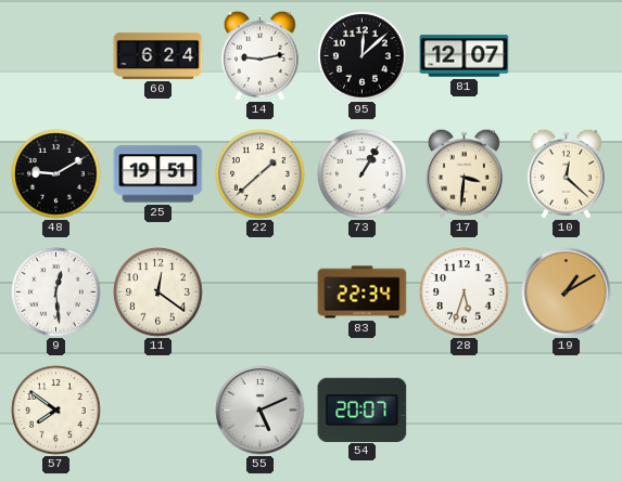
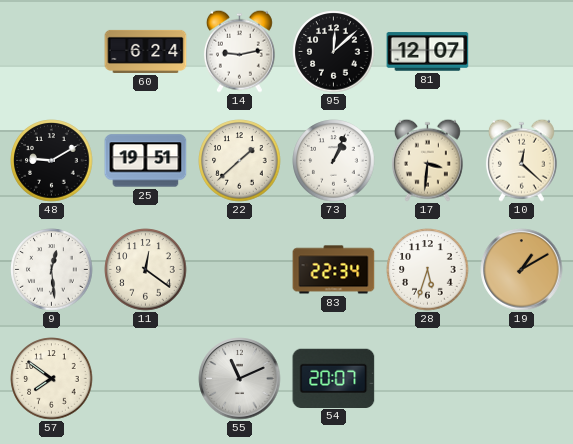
73: 1:05 -> 1:04 (334, 161)
55: 5:11 -> 11:11 (240, 379)
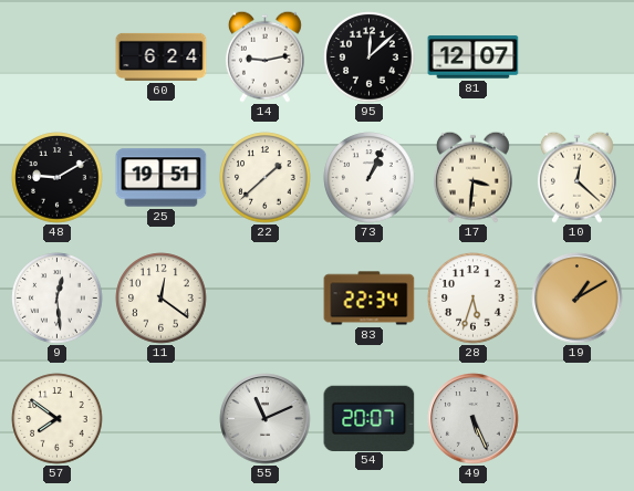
49: none -> 5:26 (474, 419)
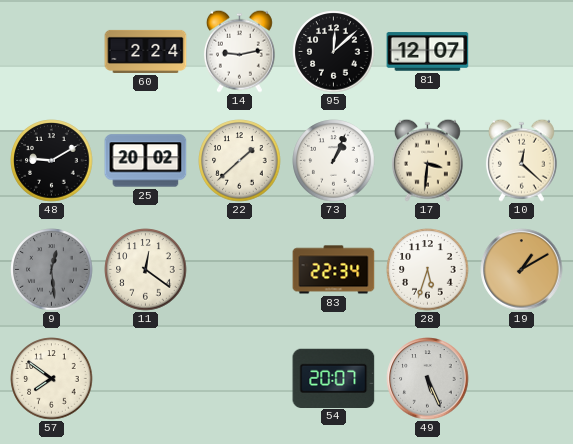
60: 6:24 -> 2:24 (146, 51)
25: 19:51 -> 20:02 (146, 161)
9 dial: white -> grey (52, 270)
55: 11:11 -> none (266, 419)
